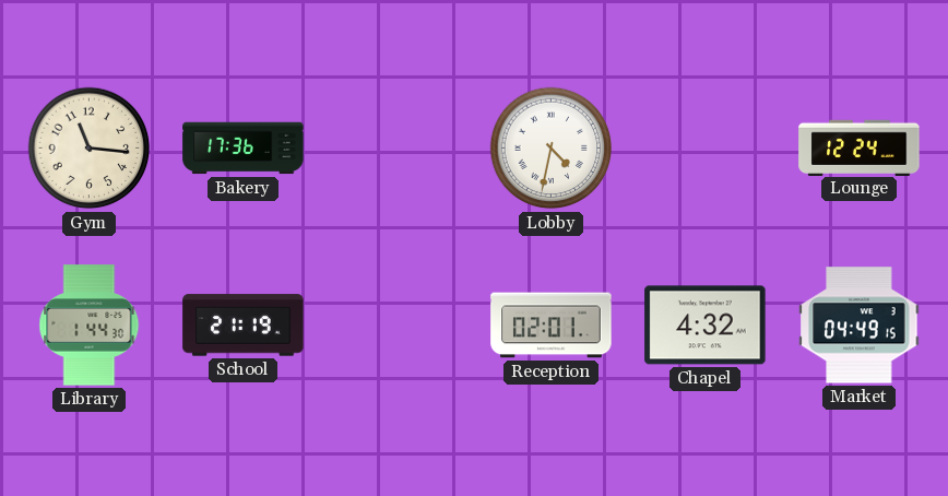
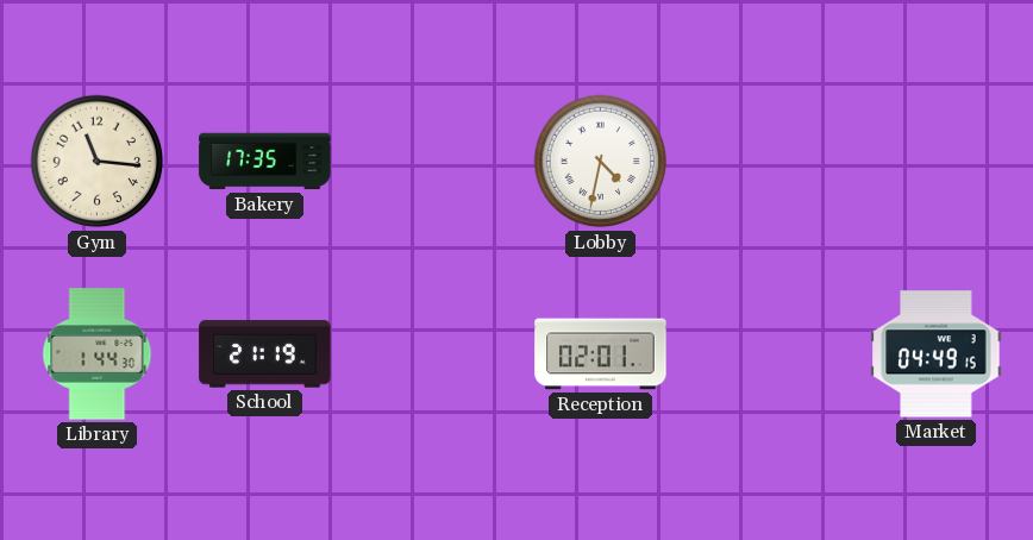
Bakery: 17:36 -> 17:35 (265, 162)
Lounge: 12:24 -> none (860, 147)
Chapel: 4:32 -> none (706, 326)
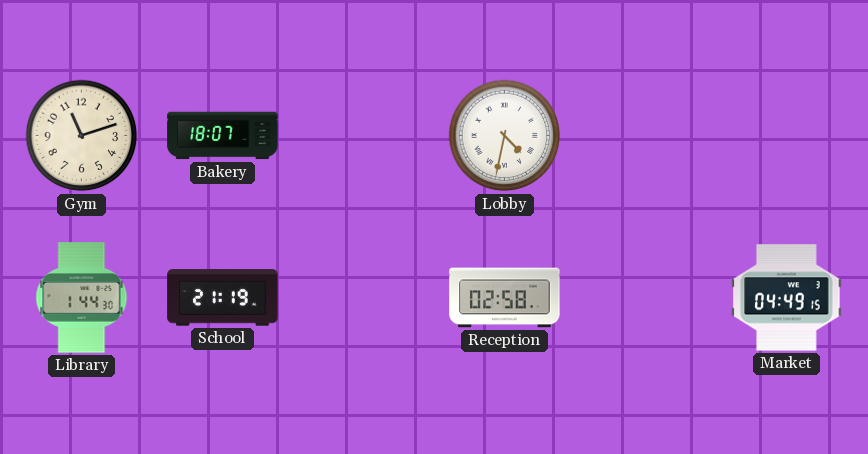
Gym: 11:16 -> 11:12 (82, 136)
Bakery: 17:35 -> 18:07 (223, 136)
Reception: 02:01 -> 02:58 (505, 298)
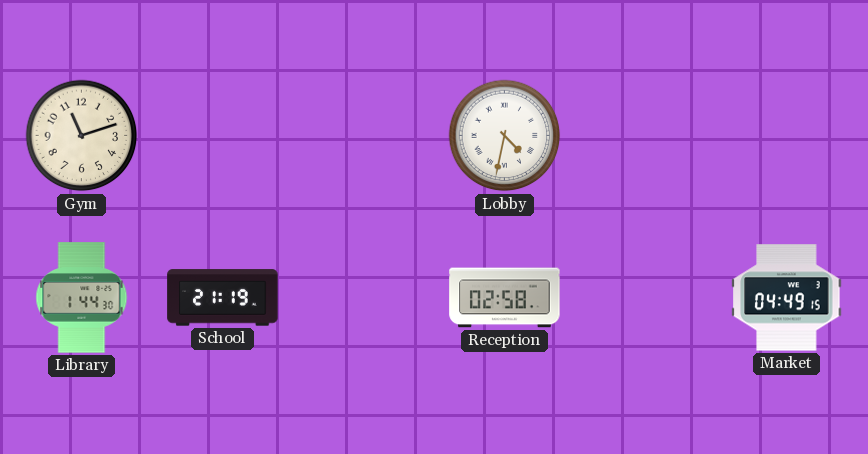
Bakery: 18:07 -> none (223, 136)
